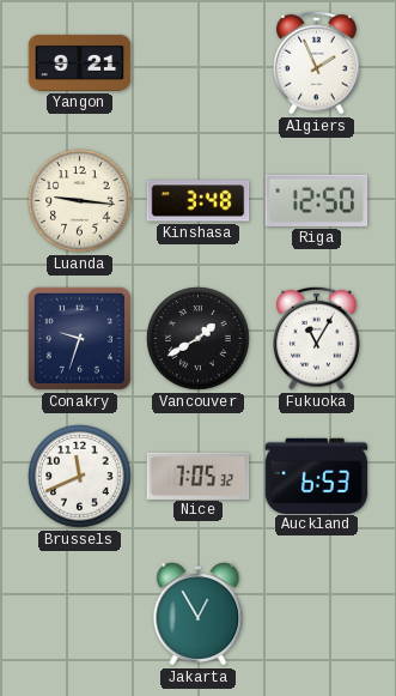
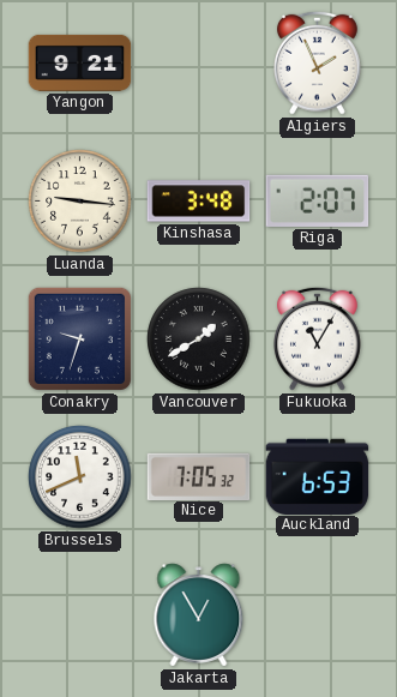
Riga: 12:50 -> 2:07 (318, 200)
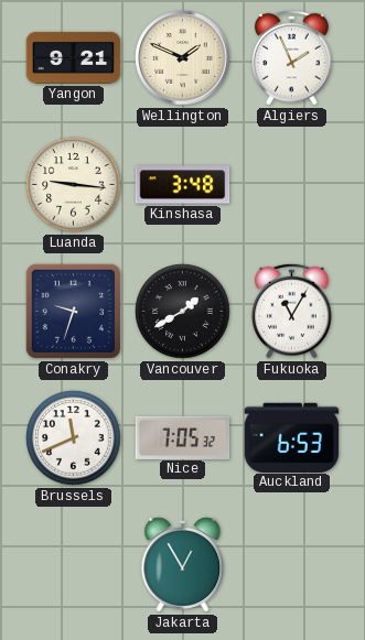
Wellington: none -> 1:49 (183, 58)
Riga: 2:07 -> none (318, 200)
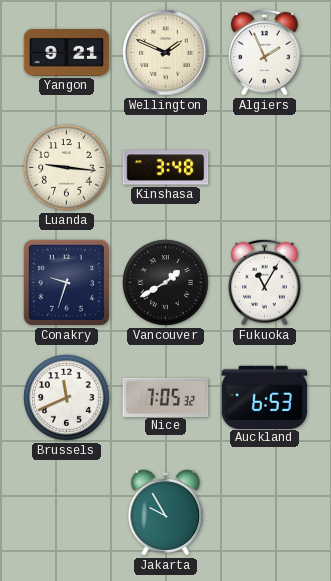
Jakarta: 12:55 -> 9:55 (166, 513)
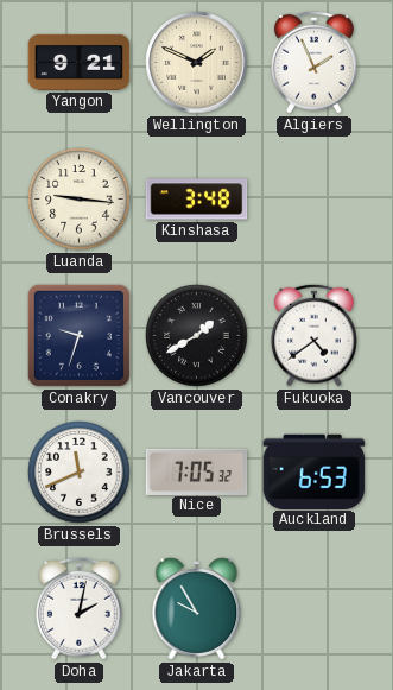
Fukuoka: 11:05 -> 4:39 (315, 335)
Doha: none -> 2:02 (80, 608)
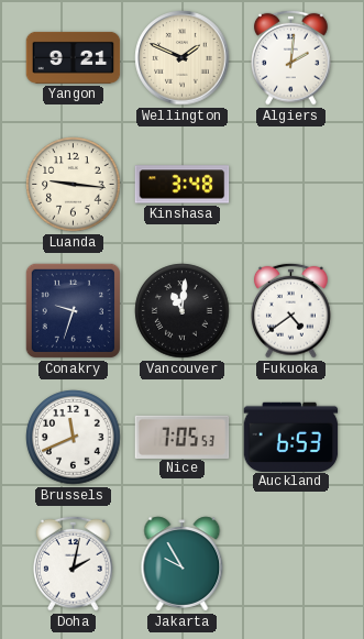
Algiers: 1:56 -> 2:01 (291, 57)
Vancouver: 1:40 -> 11:01 (183, 311)
Nice: 7:05:32 -> 7:05:53 (183, 437)
